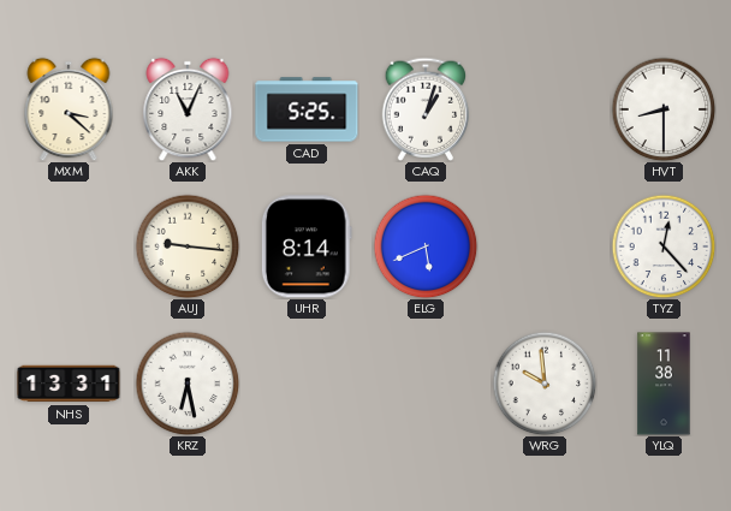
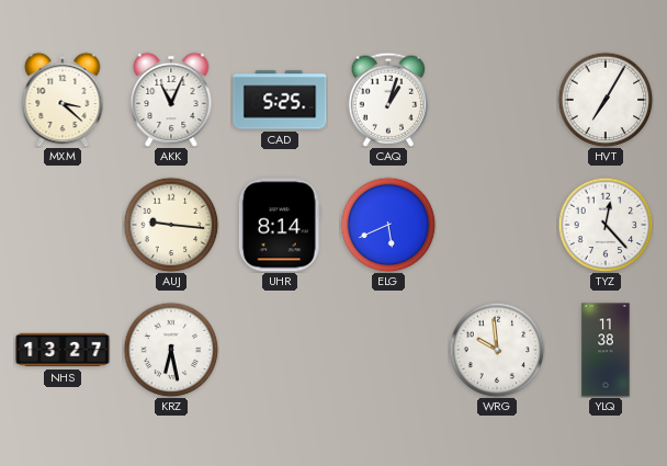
HVT: 8:30 -> 7:05 (606, 100)
NHS: 13:31 -> 13:27 (63, 350)
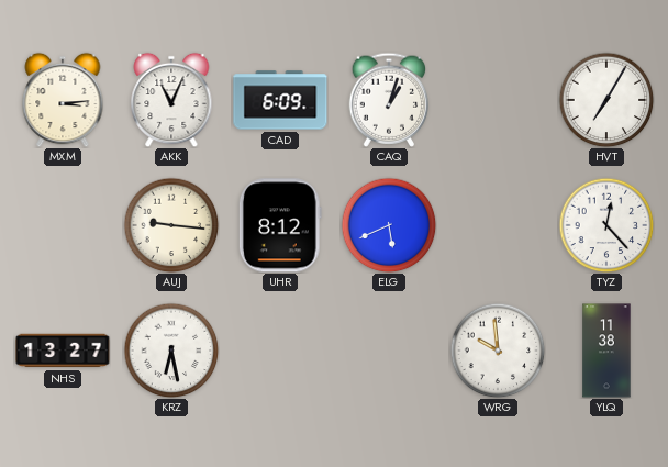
MXM: 3:22 -> 3:14 (63, 100)
CAD: 5:25 -> 6:09 (280, 100)
UHR: 8:14 -> 8:12 (280, 225)
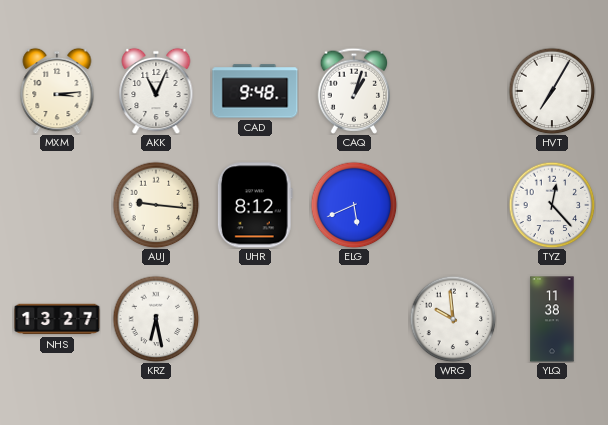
CAD: 6:09 -> 9:48 (255, 91)
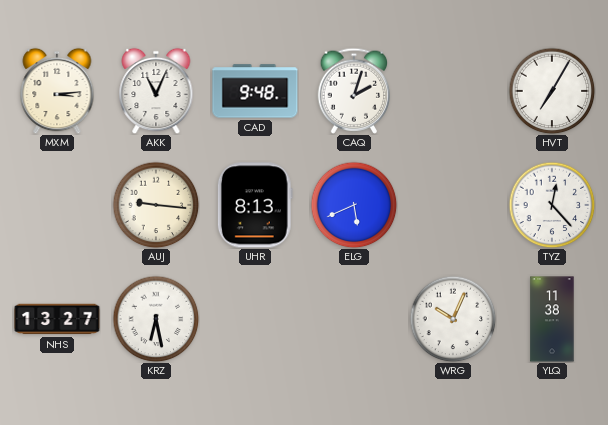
CAQ: 1:03 -> 2:03 (354, 91)
UHR: 8:12 -> 8:13 (255, 205)
WRG: 9:59 -> 10:04 (453, 319)
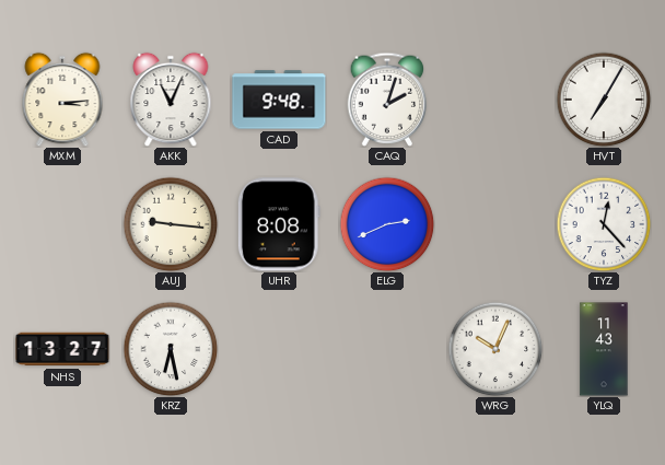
UHR: 8:13 -> 8:08 (279, 224)
ELG: 5:41 -> 2:41 (387, 224)
YLQ: 11:38 -> 11:43 (604, 349)
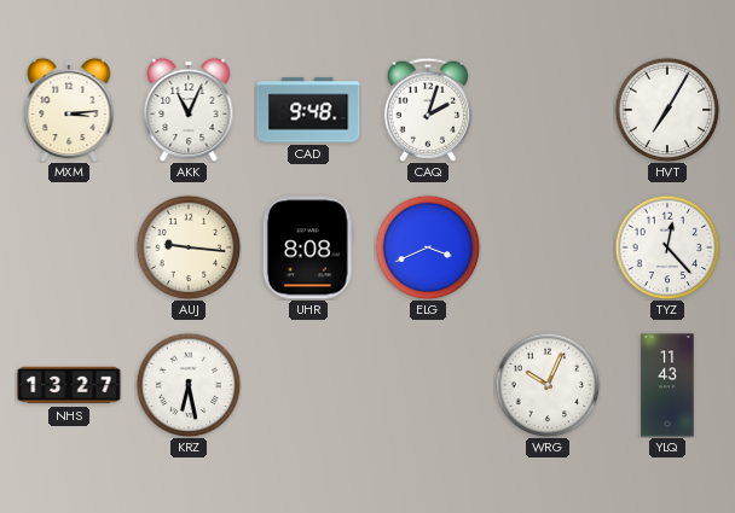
ELG: 2:41 -> 3:41 (428, 247)
